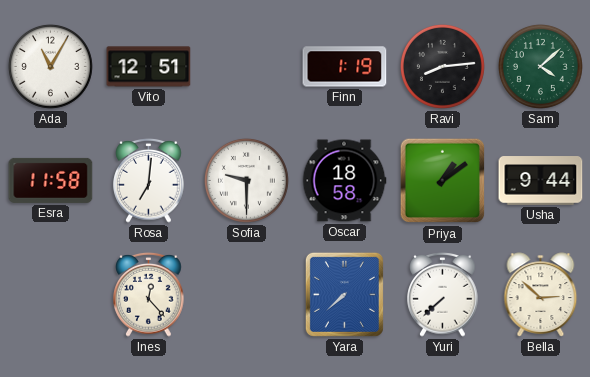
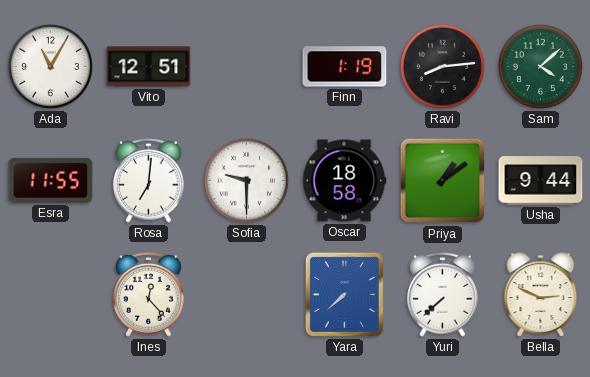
Esra: 11:58 -> 11:55 (51, 180)
Bella: 2:52 -> 2:49 (541, 295)
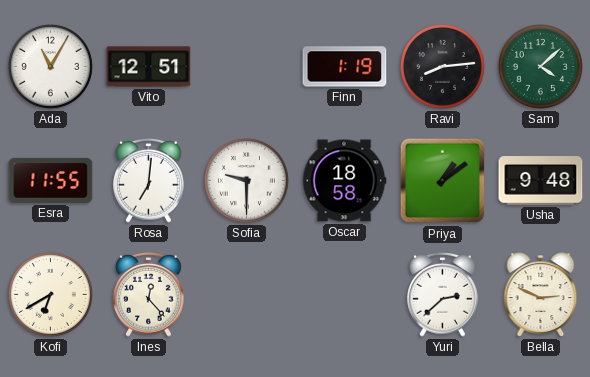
Usha: 9:44 -> 9:48 (541, 181)
Kofi: none -> 6:40 (50, 294)
Yara: 7:38 -> none (344, 294)
Yuri: 7:38 -> 2:38 (443, 294)
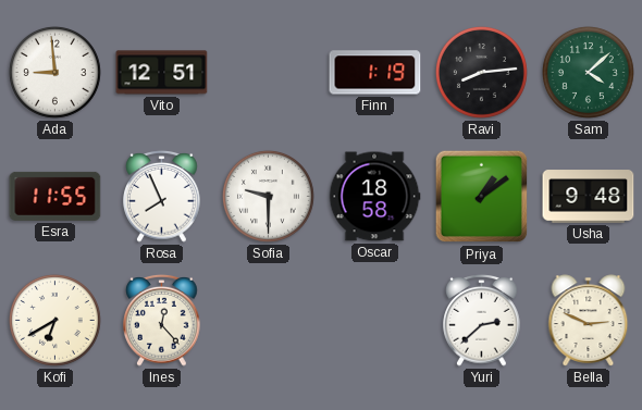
Ada: 11:05 -> 8:59 (54, 72)
Rosa: 7:01 -> 7:56 (162, 196)
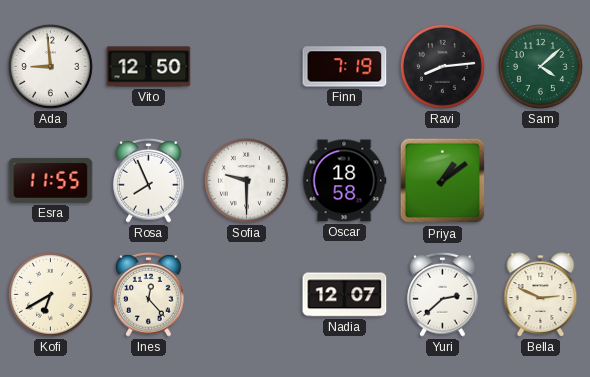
Vito: 12:51 -> 12:50 (149, 67)
Finn: 1:19 -> 7:19 (345, 67)
Usha: 9:48 -> none (589, 197)
Nadia: none -> 12:07 (345, 295)
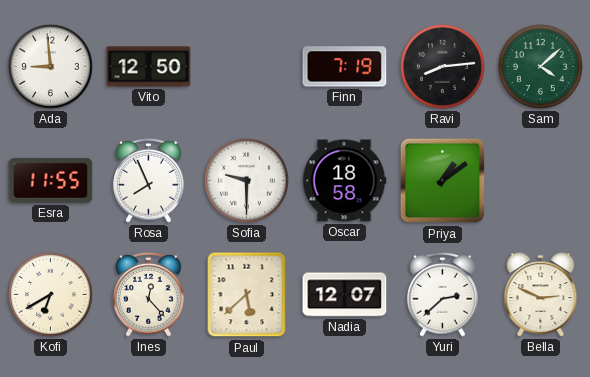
Paul: none -> 5:38 (247, 295)
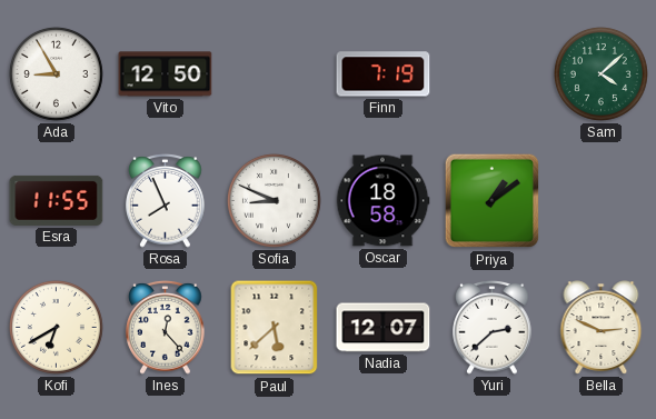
Ada: 8:59 -> 8:55 (56, 73)
Ravi: 8:14 -> none (442, 66)
Sofia: 9:30 -> 8:49 (274, 200)
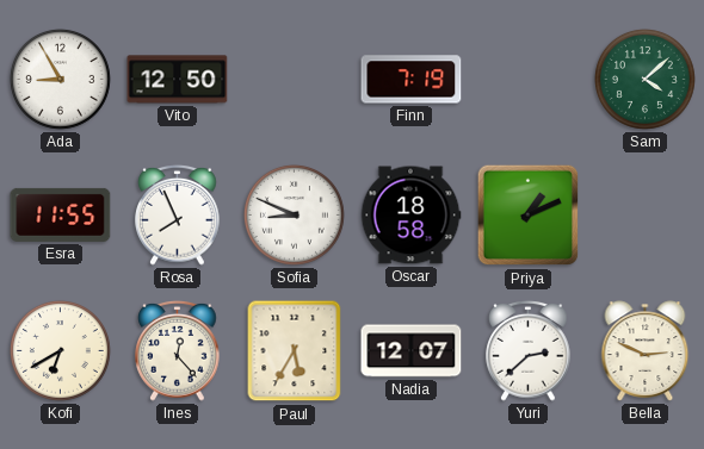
Priya: 1:09 -> 1:11 (529, 216)
Paul: 5:38 -> 5:35 (295, 351)
